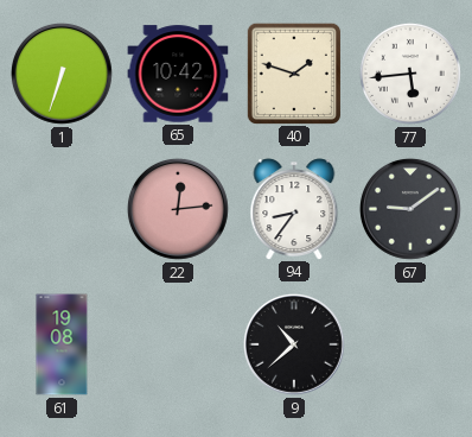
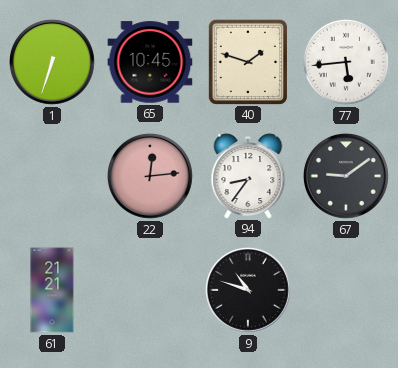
65: 10:42 -> 10:45 (150, 62)
61: 19:08 -> 21:21 (52, 290)
9: 10:38 -> 10:48 (248, 290)
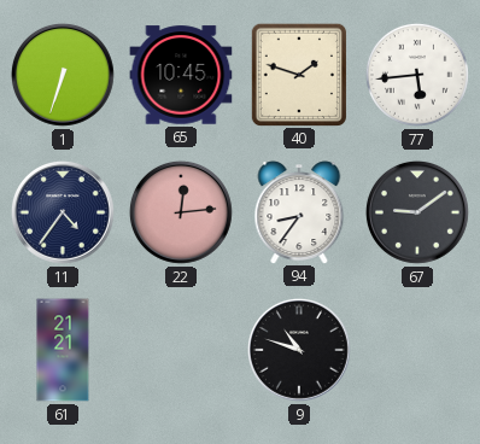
11: none -> 4:36 (63, 212)
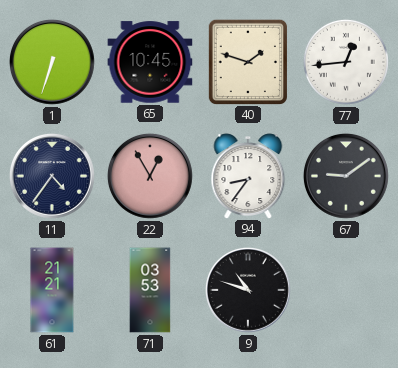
77: 5:44 -> 12:44 (346, 62)
22: 12:14 -> 12:55 (150, 176)
71: none -> 03:53 (150, 290)
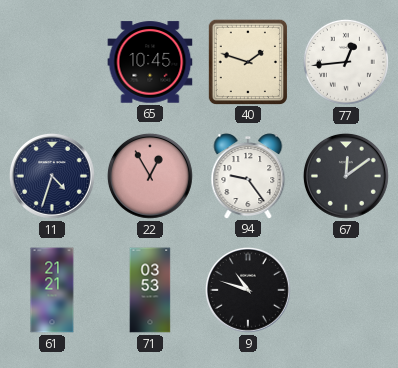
1: 6:33 -> none (52, 62)
11: 4:36 -> 4:33 (52, 176)
94: 8:36 -> 9:24 (248, 176)
67: 9:09 -> 12:09 (346, 176)
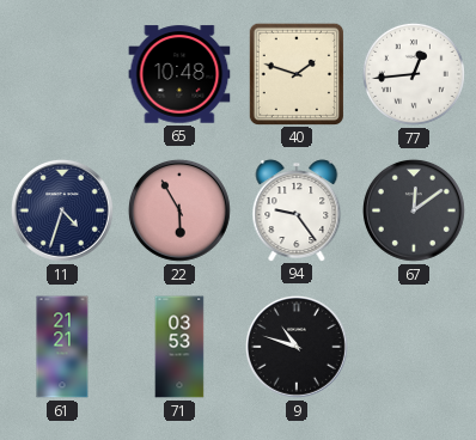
65: 10:45 -> 10:48 (179, 74)
22: 12:55 -> 5:55 (179, 210)
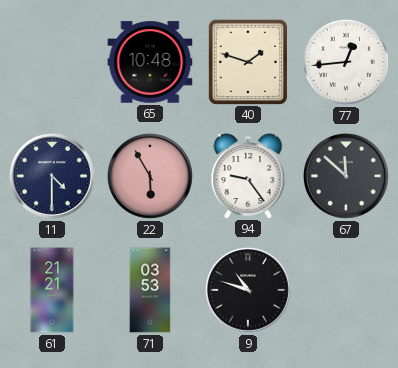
11: 4:33 -> 4:30 (52, 176)
67: 12:09 -> 11:52 (346, 176)
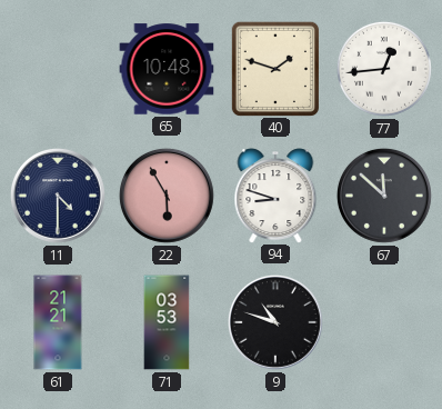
94: 9:24 -> 8:48 (275, 196)
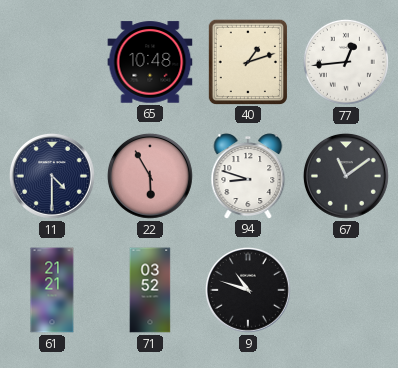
40: 1:48 -> 1:12 (248, 61)
67: 11:52 -> 11:09 (346, 176)
71: 03:53 -> 03:52 (150, 290)
